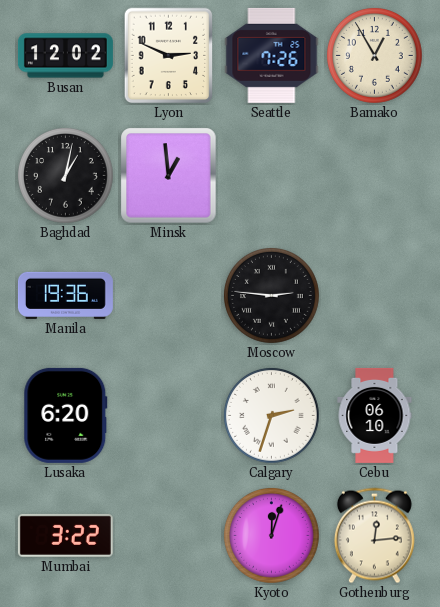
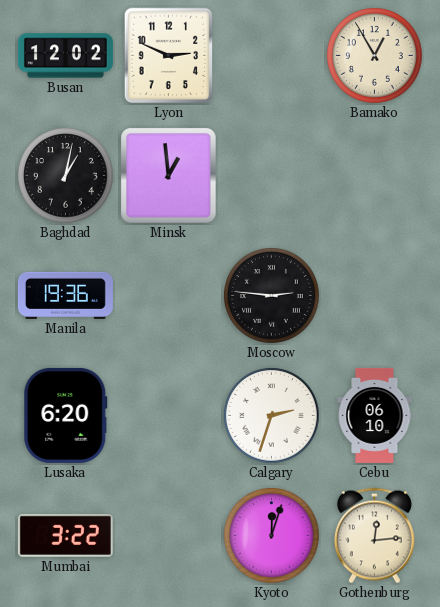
Seattle: 7:26 -> none (272, 55)
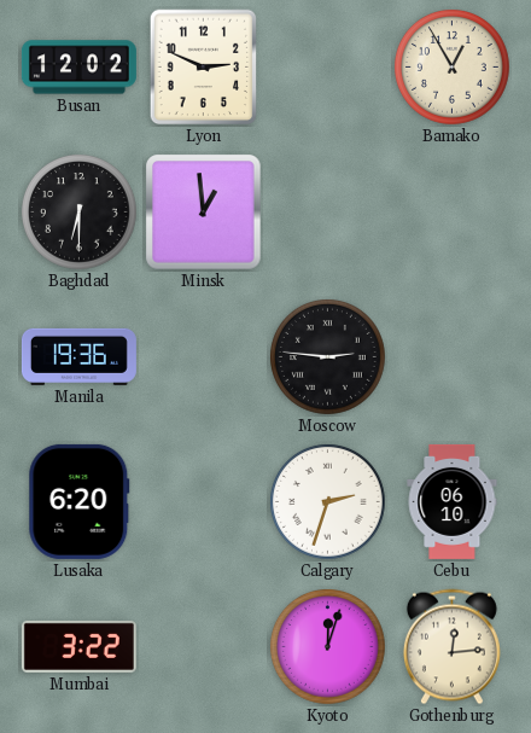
Baghdad: 1:02 -> 6:30 (80, 213)
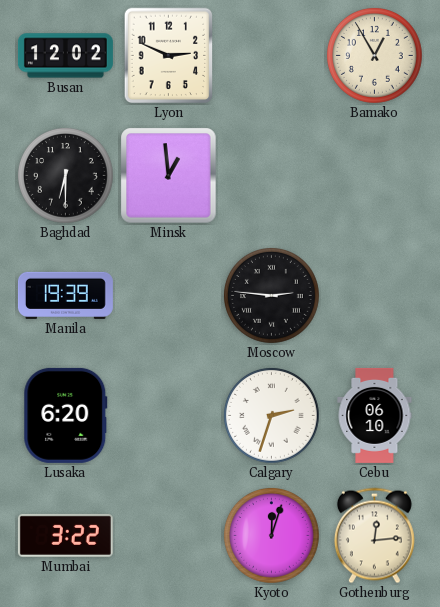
Manila: 19:36 -> 19:39 (65, 295)
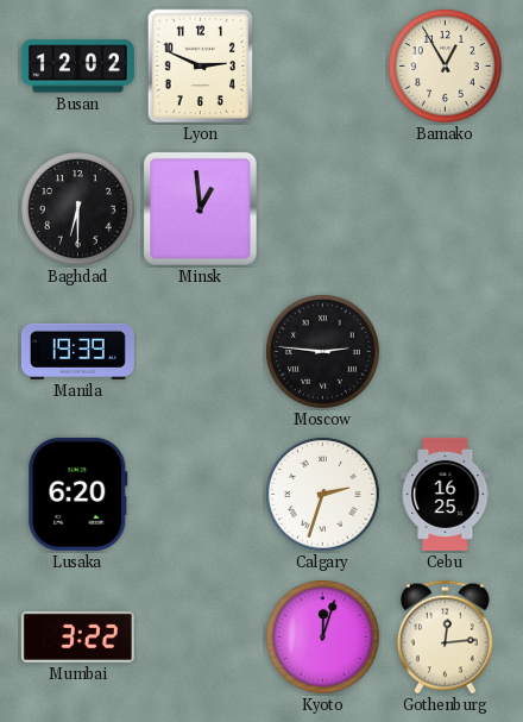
Cebu: 06:10 -> 16:25 (446, 494)
